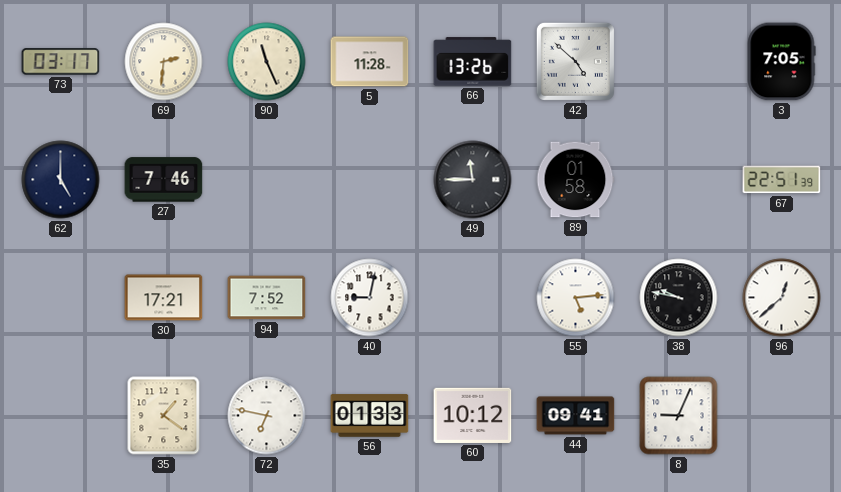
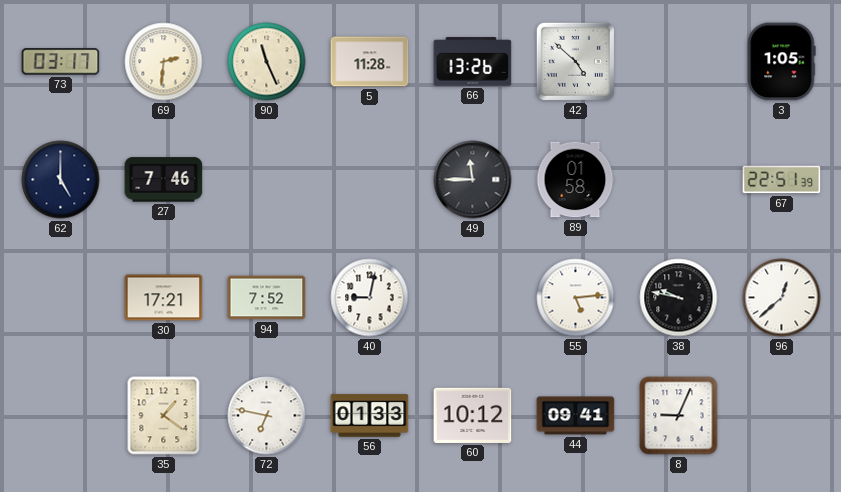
3: 7:05 -> 1:05 (782, 62)
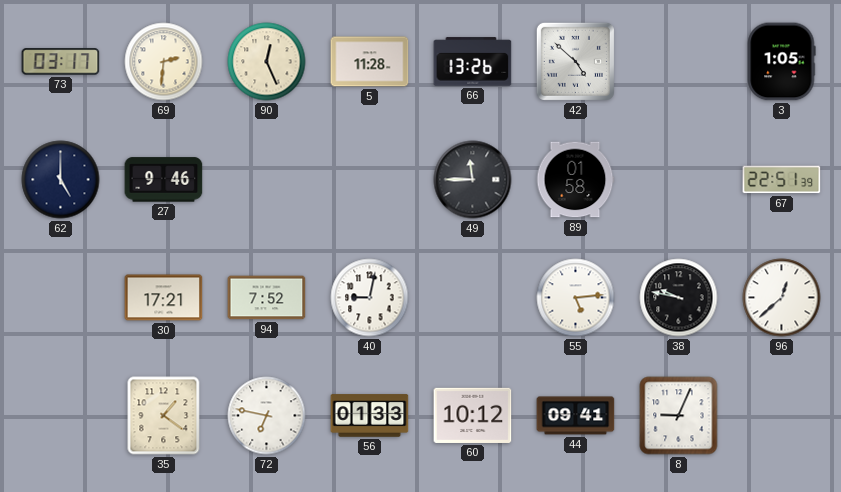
90: 11:26 -> 12:26 (267, 62)
27: 7:46 -> 9:46 (164, 180)
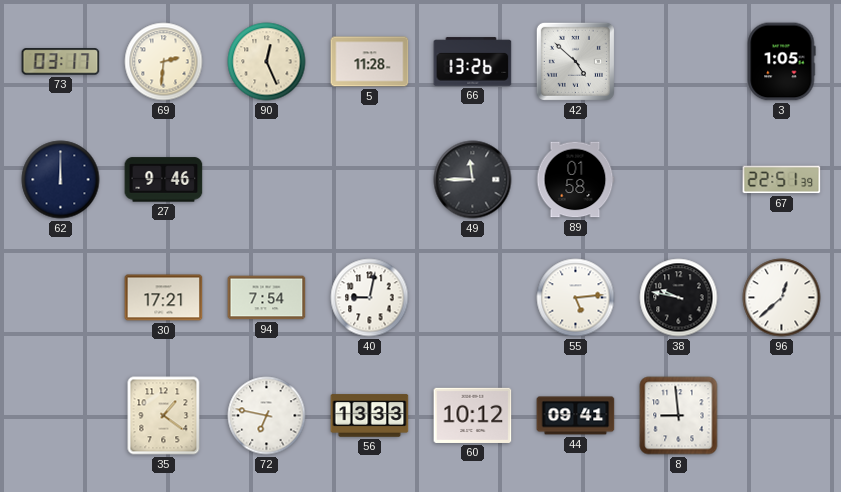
62: 5:00 -> 12:00 (61, 180)
94: 7:52 -> 7:54 (267, 298)
56: 01:33 -> 13:33 (370, 416)
8: 9:04 -> 8:59 (679, 416)
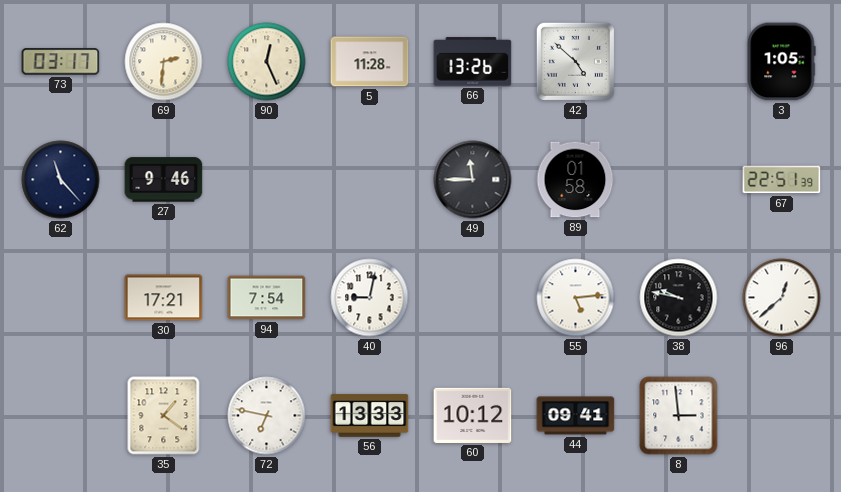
62: 12:00 -> 11:23 (61, 180)
8: 8:59 -> 2:59 (679, 416)
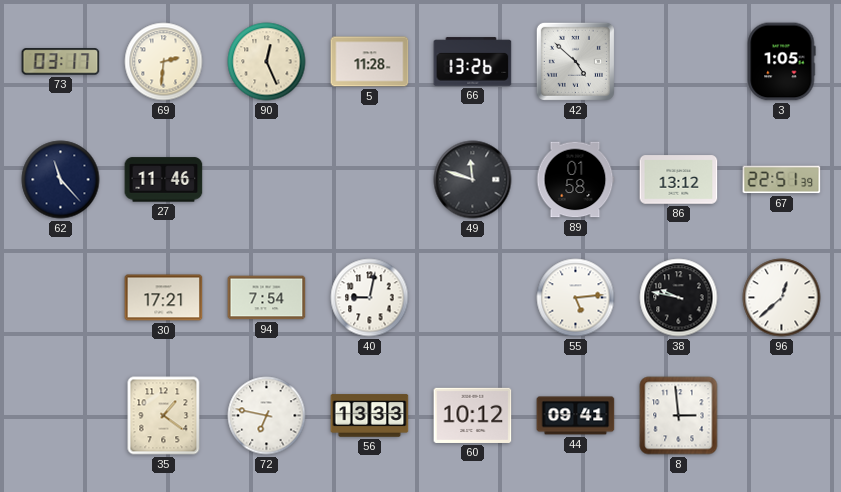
27: 9:46 -> 11:46 (164, 180)
49: 11:45 -> 11:48 (473, 180)
86: none -> 13:12 (679, 180)
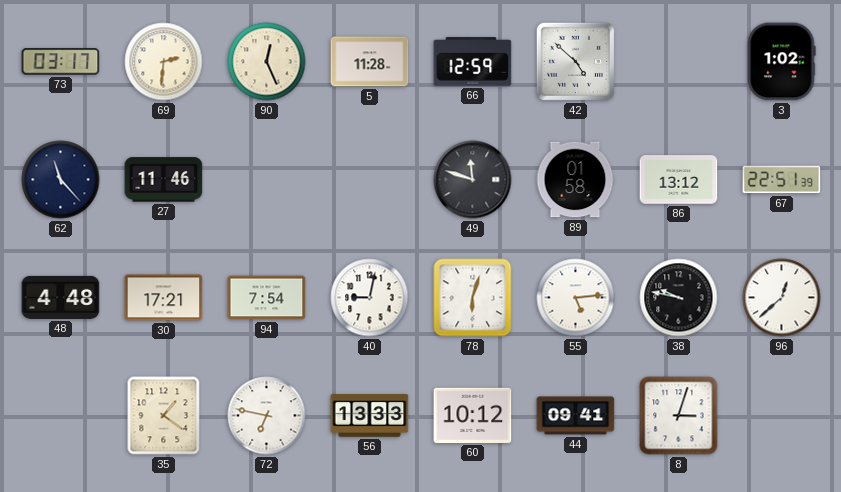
66: 13:26 -> 12:59 (473, 62)
3: 1:05 -> 1:02 (782, 62)
48: none -> 4:48 (61, 297)
78: none -> 6:03 (473, 298)
8: 2:59 -> 3:03 (679, 416)
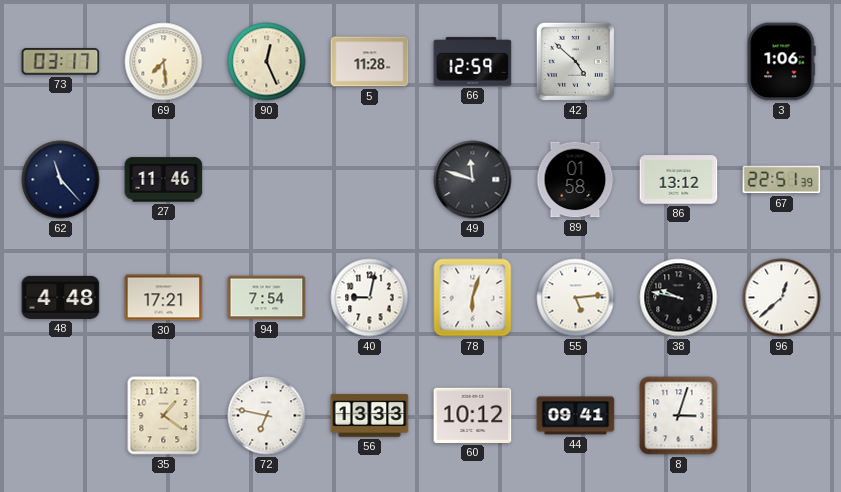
69: 2:31 -> 7:29 (164, 62)
3: 1:02 -> 1:06 (782, 62)
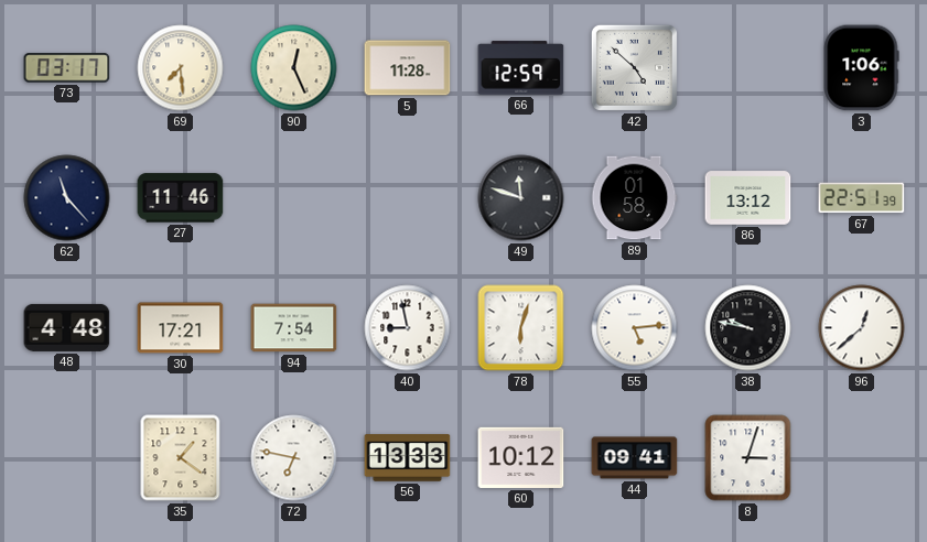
40: 9:02 -> 8:58 (408, 328)
